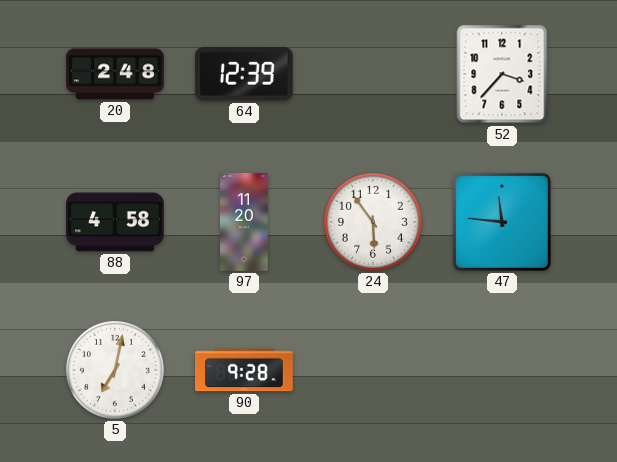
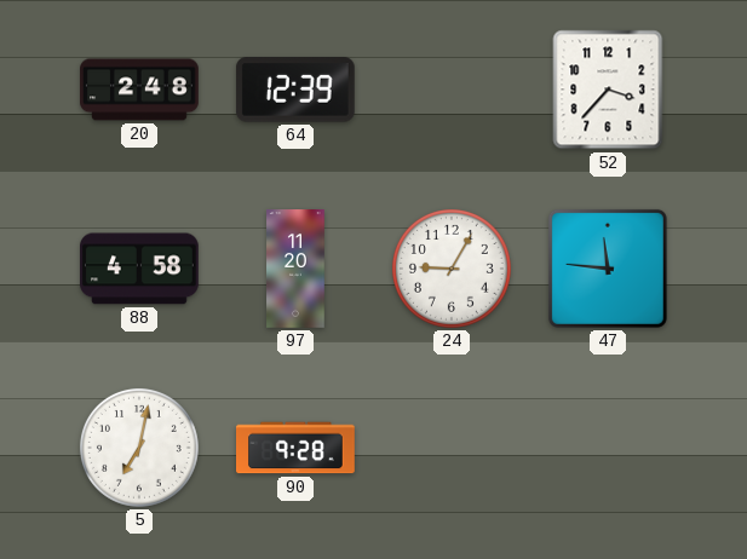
24: 5:54 -> 9:05 (452, 269)
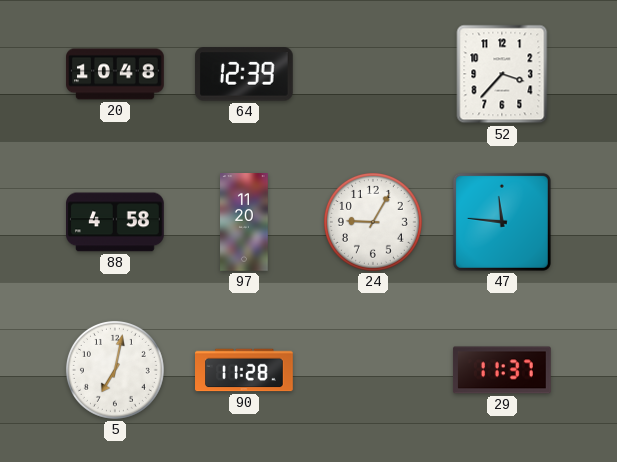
20: 2:48 -> 10:48 (115, 74)
90: 9:28 -> 11:28 (245, 370)
29: none -> 11:37 (502, 370)
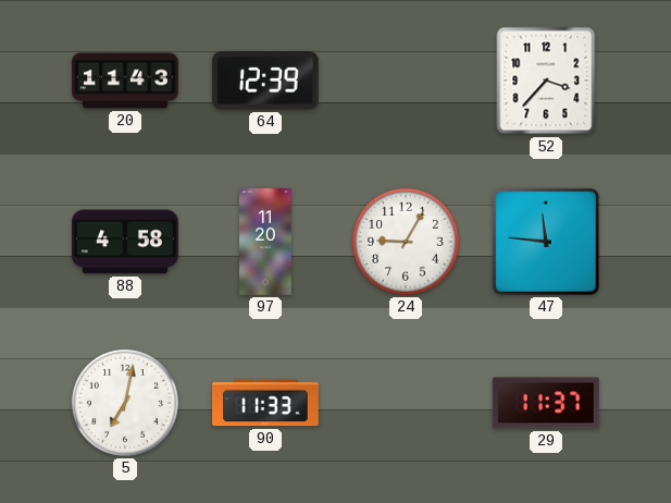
20: 10:48 -> 11:43 (125, 81)
90: 11:28 -> 11:33 (266, 403)
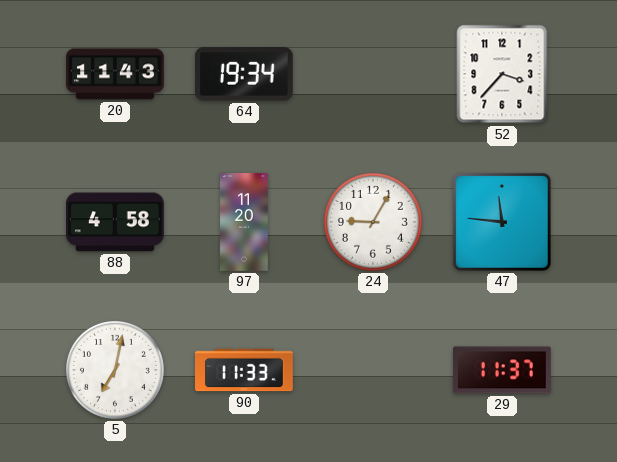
64: 12:39 -> 19:34 (244, 74)
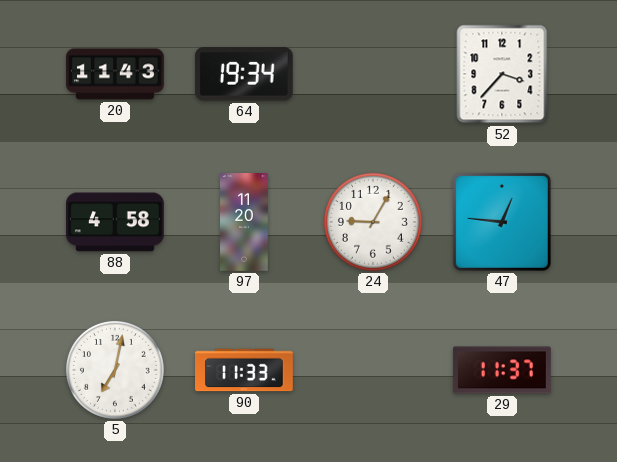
47: 11:46 -> 12:46 (502, 222)
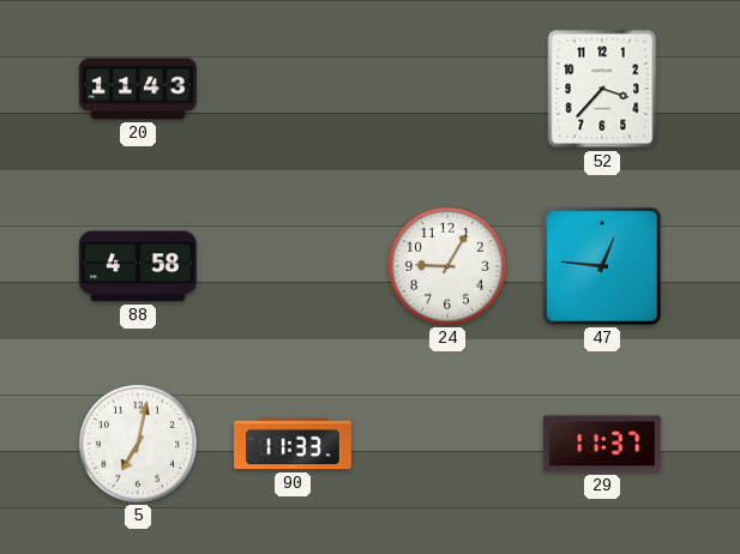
64: 19:34 -> none (244, 74)
97: 11:20 -> none (244, 222)
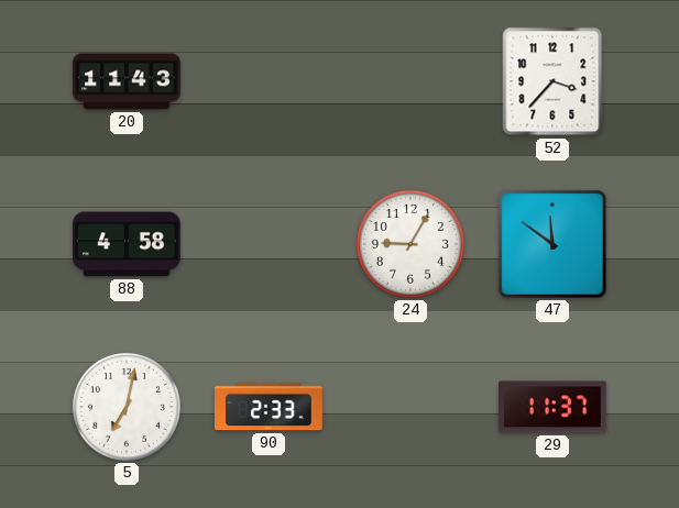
47: 12:46 -> 11:51 (552, 244)
90: 11:33 -> 2:33 (270, 407)
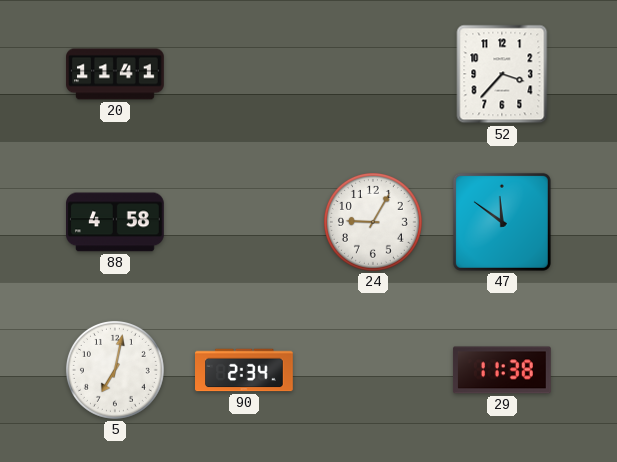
20: 11:43 -> 11:41 (115, 74)
90: 2:33 -> 2:34 (245, 370)
29: 11:37 -> 11:38 (502, 370)
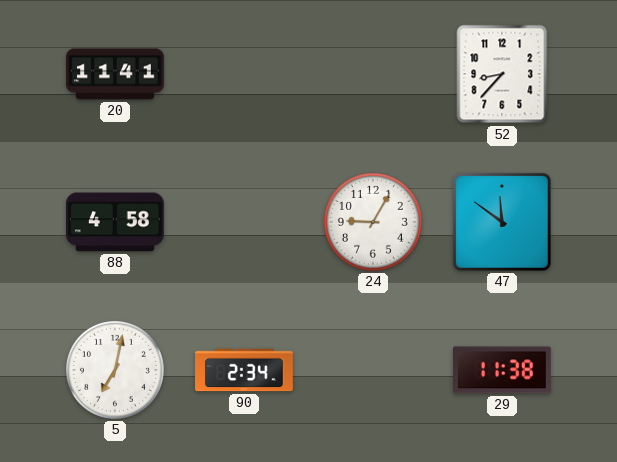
52: 3:37 -> 8:37 (502, 74)
